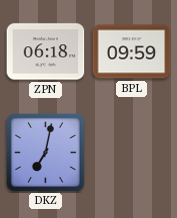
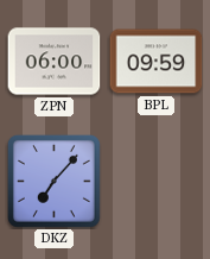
ZPN: 06:18 -> 06:00 (55, 62)
DKZ: 7:02 -> 7:07 (55, 182)
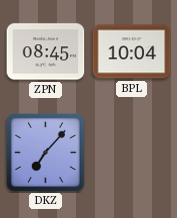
ZPN: 06:00 -> 08:45 (46, 52)
BPL: 09:59 -> 10:04 (132, 52)
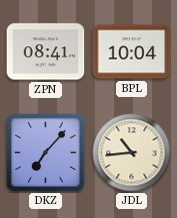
ZPN: 08:45 -> 08:41 (46, 52)
JDL: none -> 10:44 (132, 153)
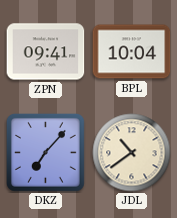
ZPN: 08:41 -> 09:41 (46, 52)
JDL: 10:44 -> 10:39 (132, 153)
